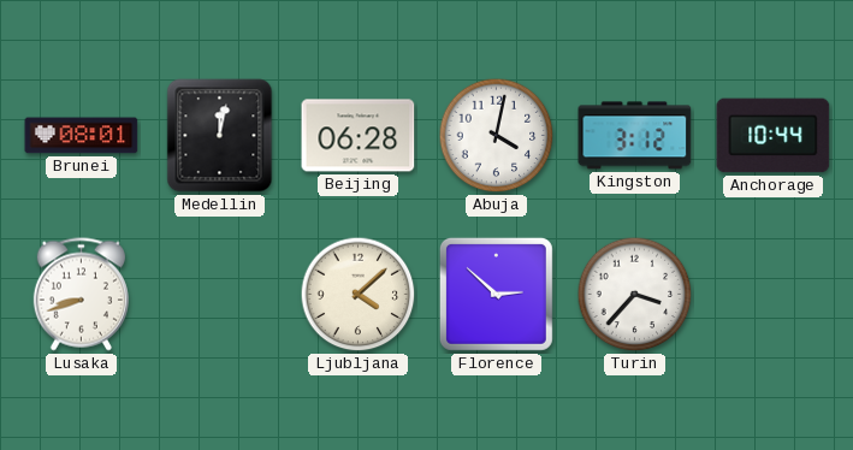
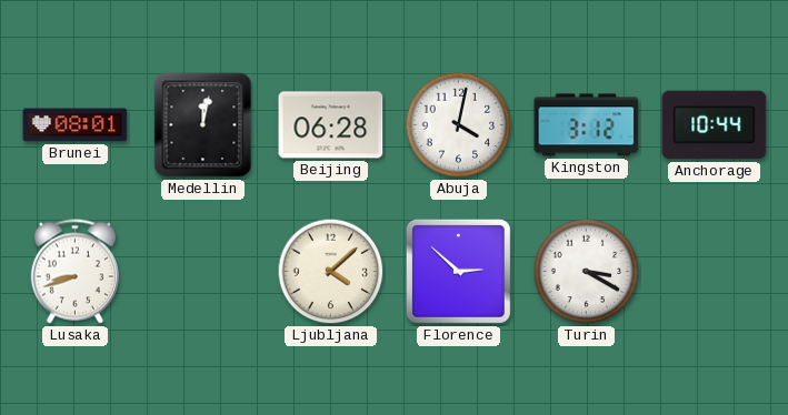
Turin: 3:37 -> 3:20 (587, 272)
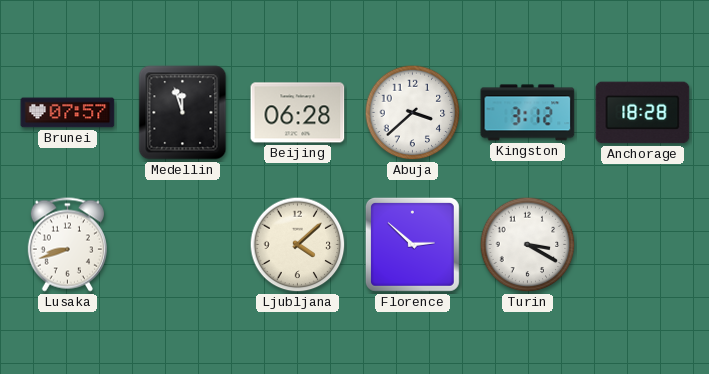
Brunei: 08:01 -> 07:57 (68, 113)
Medellin: 12:02 -> 11:57 (183, 113)
Abuja: 4:02 -> 3:38 (413, 113)
Anchorage: 10:44 -> 18:28 (643, 113)
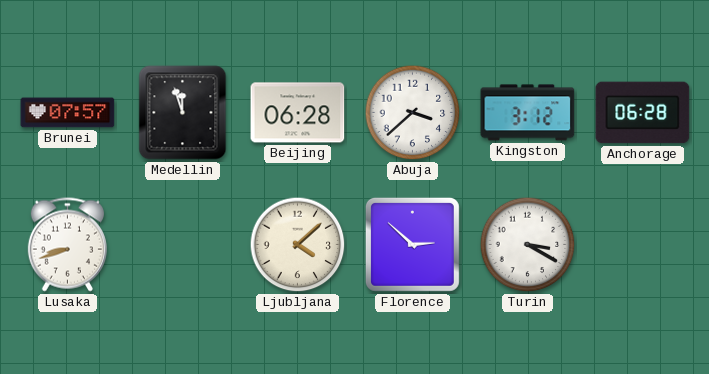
Anchorage: 18:28 -> 06:28 (643, 113)
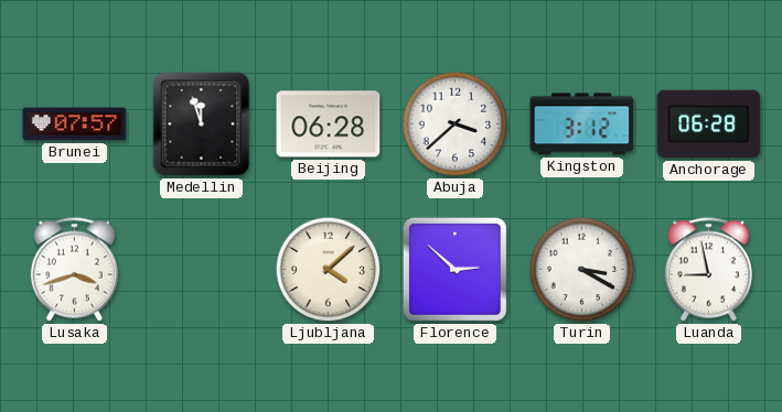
Lusaka: 8:42 -> 3:42 (74, 270)
Luanda: none -> 8:58 (708, 270)
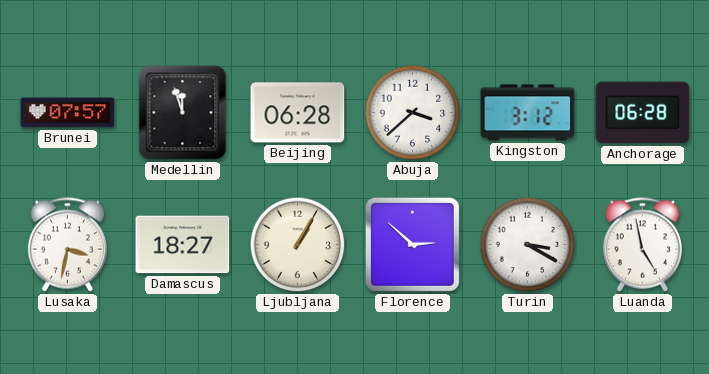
Lusaka: 3:42 -> 3:32 (67, 245)
Damascus: none -> 18:27 (183, 245)
Ljubljana: 4:08 -> 1:05 (298, 245)
Luanda: 8:58 -> 4:58 (642, 245)
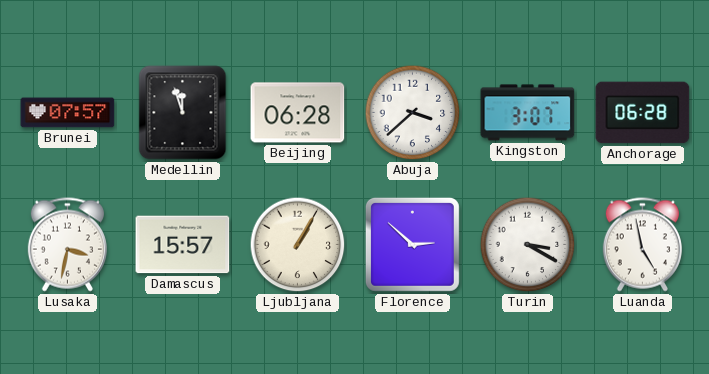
Kingston: 3:12 -> 3:07 (528, 113)
Damascus: 18:27 -> 15:57 (183, 245)
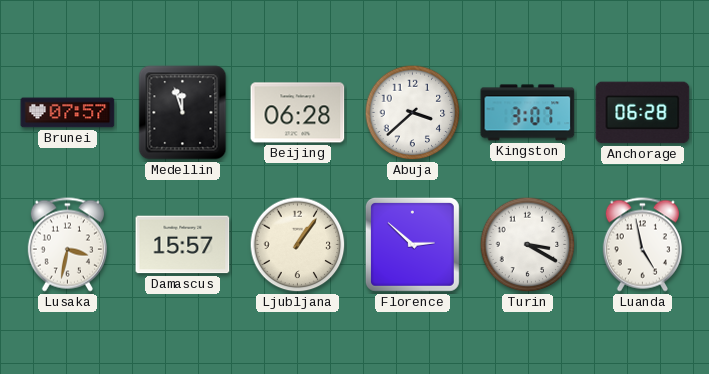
Ljubljana: 1:05 -> 1:06 (298, 245)
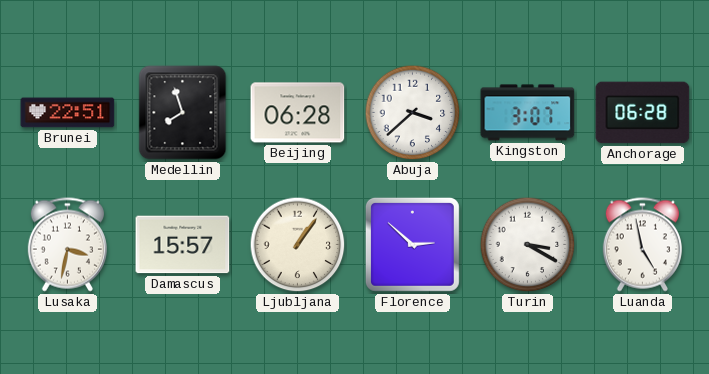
Brunei: 07:57 -> 22:51 (68, 113)
Medellin: 11:57 -> 7:57 (183, 113)
